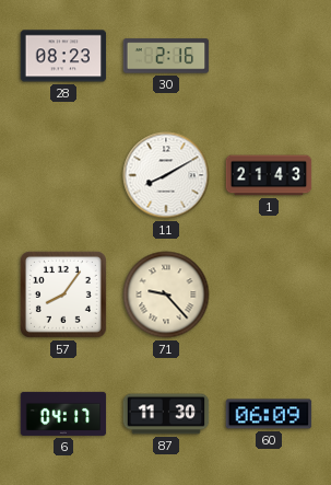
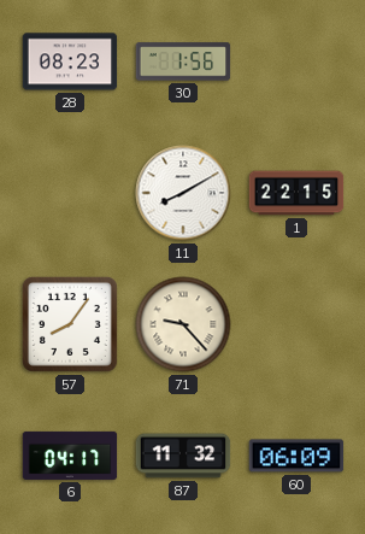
30: 2:16 -> 1:56 (183, 61)
1: 21:43 -> 22:15 (296, 193)
87: 11:30 -> 11:32 (183, 456)
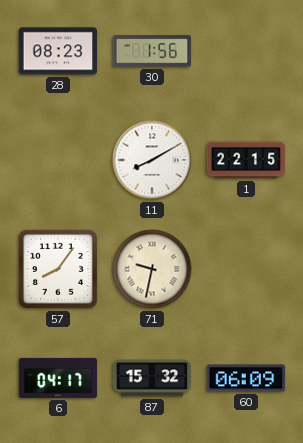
71: 9:23 -> 9:32 (152, 269)
87: 11:32 -> 15:32 (152, 378)
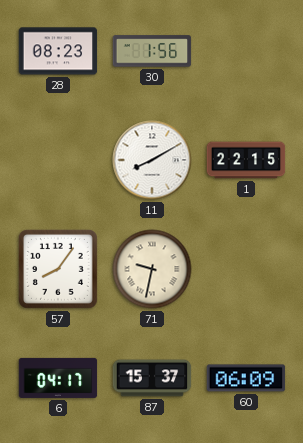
87: 15:32 -> 15:37 (152, 378)
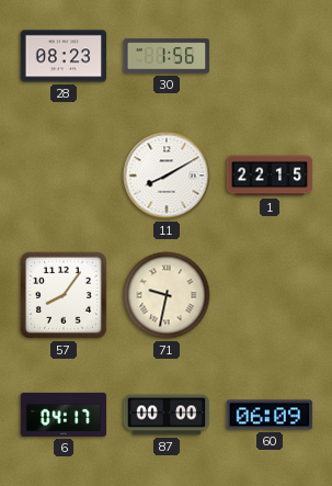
87: 15:37 -> 00:00 (167, 415)
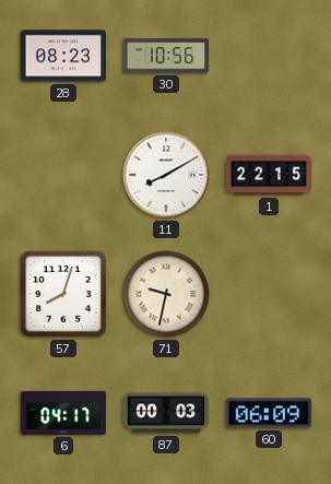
30: 1:56 -> 10:56 (166, 56)
57: 8:06 -> 8:03 (63, 294)
87: 00:00 -> 00:03 (166, 413)
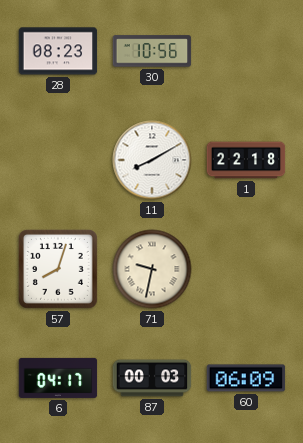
1: 22:15 -> 22:18 (246, 160)
